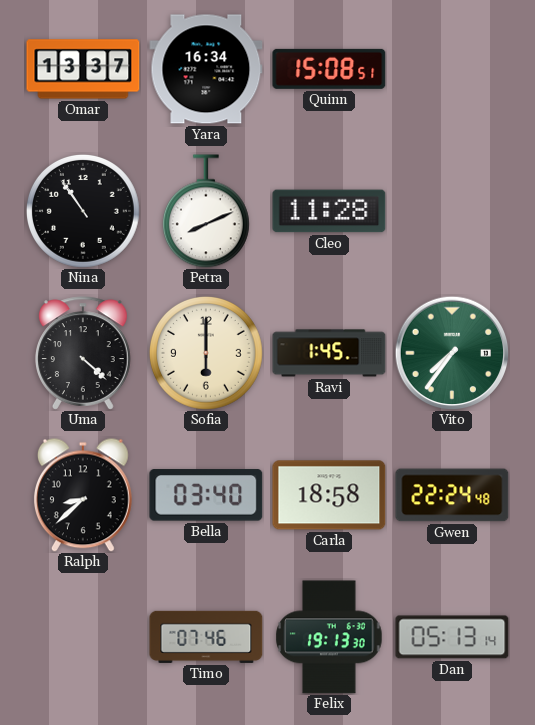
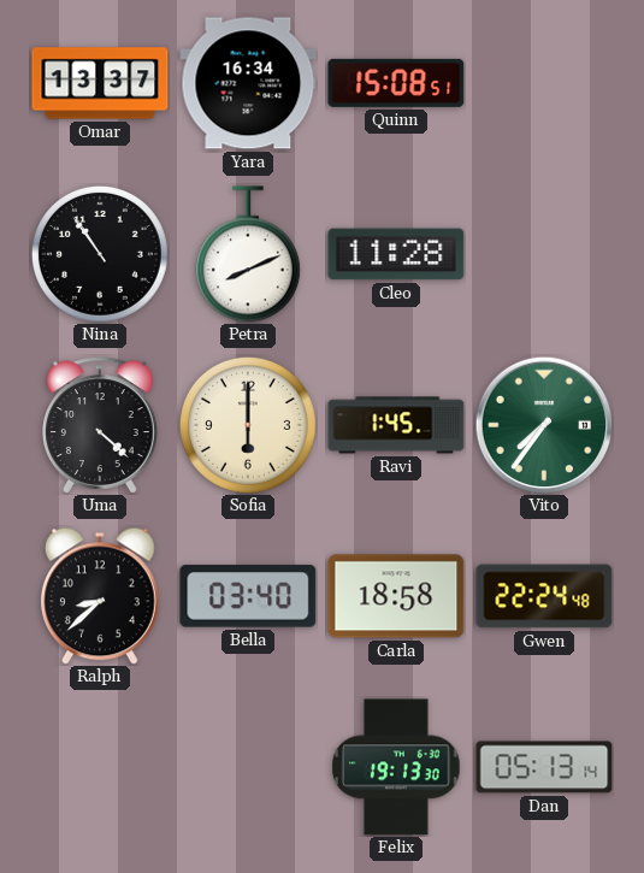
Timo: 07:46 -> none (206, 637)
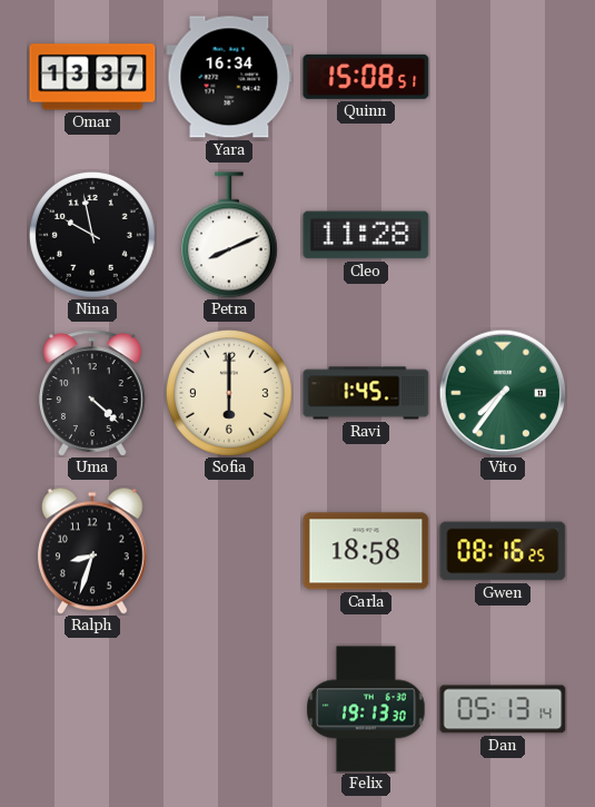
Nina: 10:54 -> 9:58 (92, 235)
Ralph: 8:38 -> 8:33 (92, 551)
Bella: 03:40 -> none (248, 596)
Gwen: 22:24 -> 08:16 (503, 551)
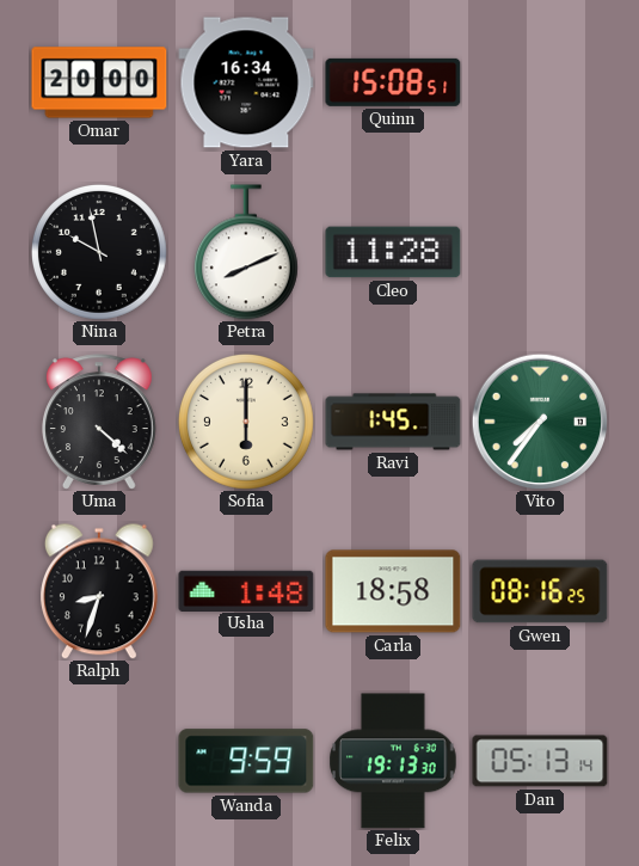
Omar: 13:37 -> 20:00 (99, 82)
Usha: none -> 1:48 (246, 590)
Wanda: none -> 9:59 (246, 761)
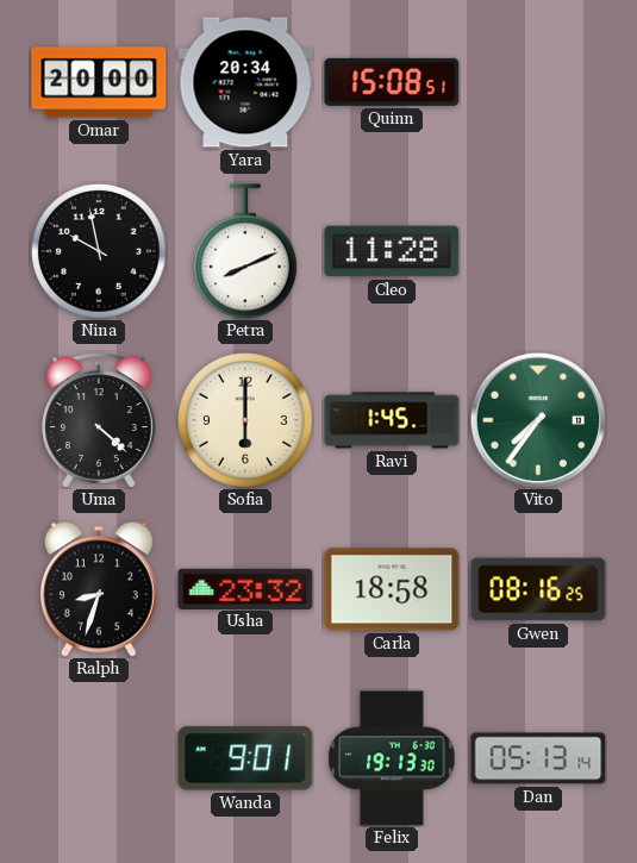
Yara: 16:34 -> 20:34 (245, 82)
Usha: 1:48 -> 23:32 (245, 588)
Wanda: 9:59 -> 9:01 (245, 758)
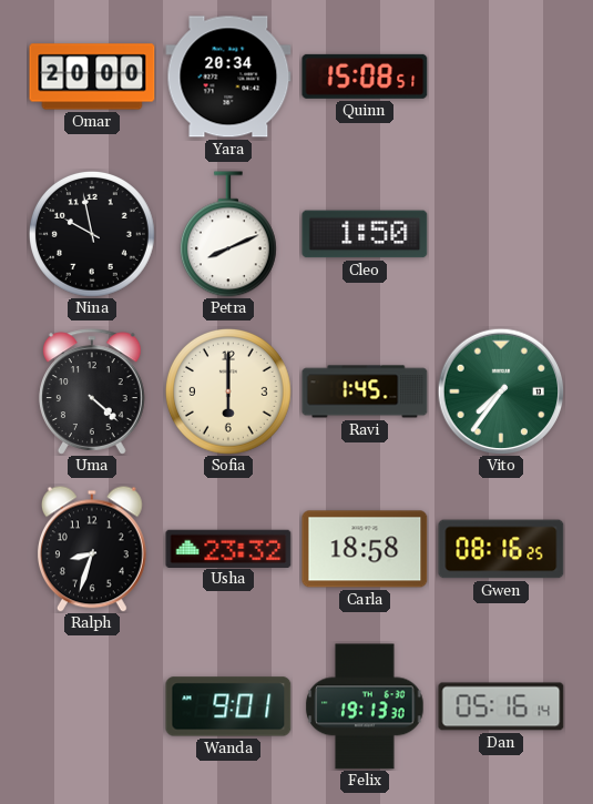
Cleo: 11:28 -> 1:50 (365, 234)
Dan: 05:13 -> 05:16 (501, 706)
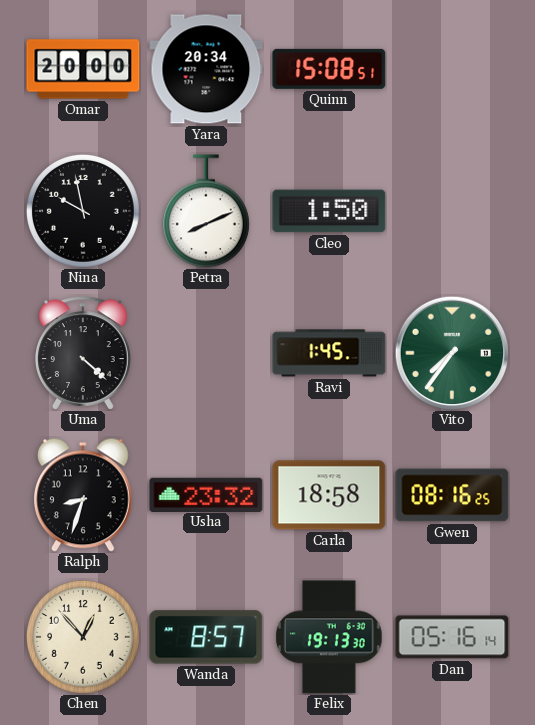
Sofia: 6:00 -> none (228, 391)
Chen: none -> 12:53 (83, 637)
Wanda: 9:01 -> 8:57 (206, 637)
